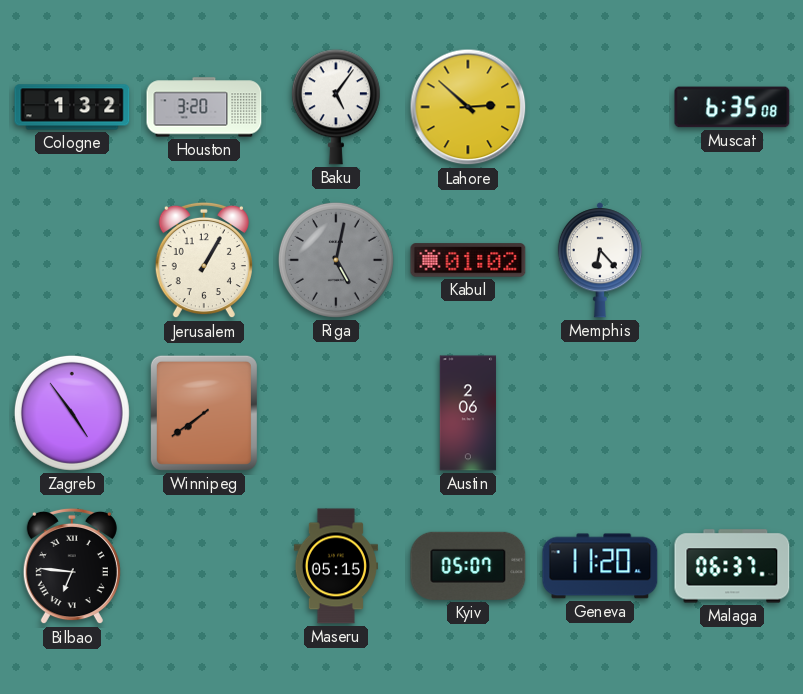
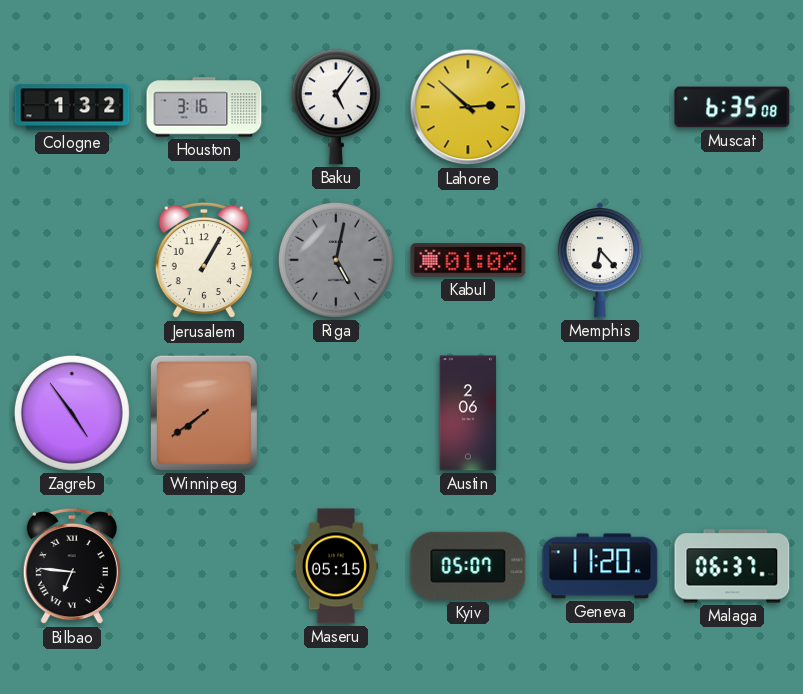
Houston: 3:20 -> 3:16 (204, 107)
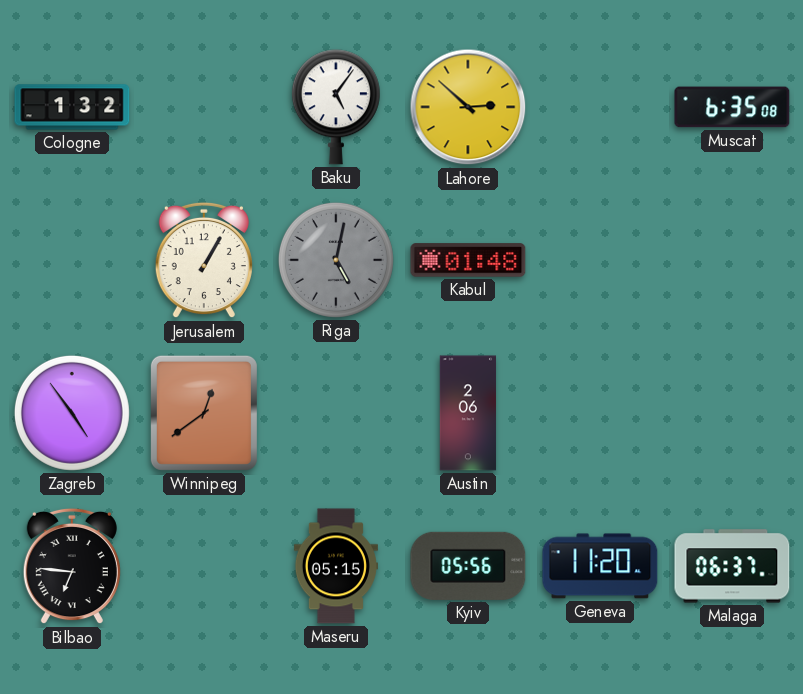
Houston: 3:16 -> none (204, 107)
Kabul: 01:02 -> 01:48 (468, 260)
Memphis: 6:23 -> none (600, 260)
Winnipeg: 7:39 -> 12:39 (204, 413)
Kyiv: 05:07 -> 05:56 (468, 566)
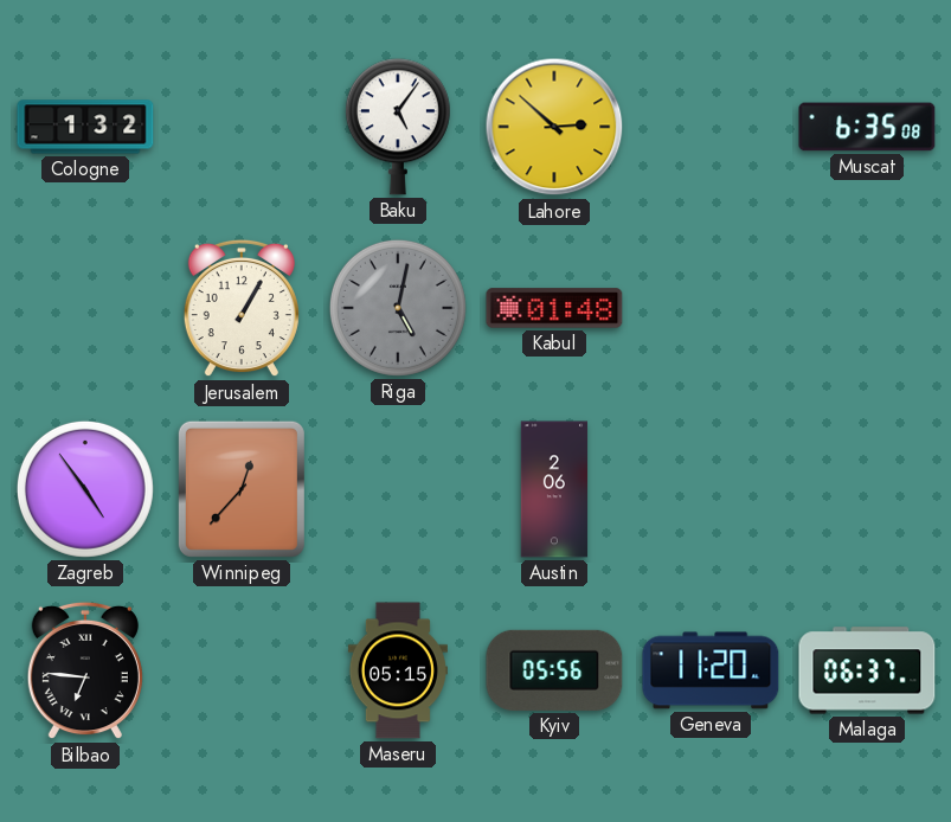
Winnipeg: 12:39 -> 12:37 (242, 489)
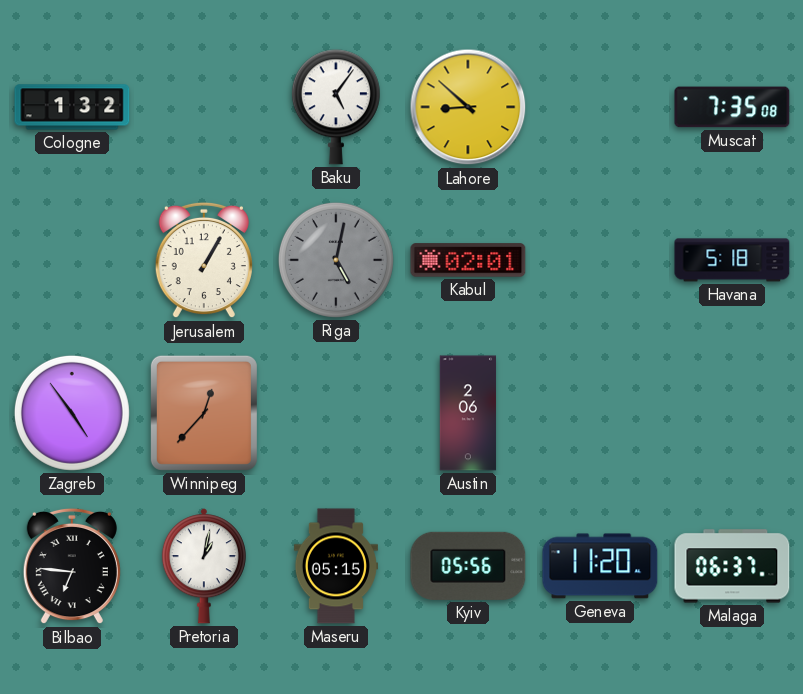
Lahore: 2:52 -> 8:52 (468, 107)
Muscat: 6:35 -> 7:35 (732, 107)
Kabul: 01:48 -> 02:01 (468, 260)
Havana: none -> 5:18 (732, 260)
Pretoria: none -> 1:02 (204, 566)
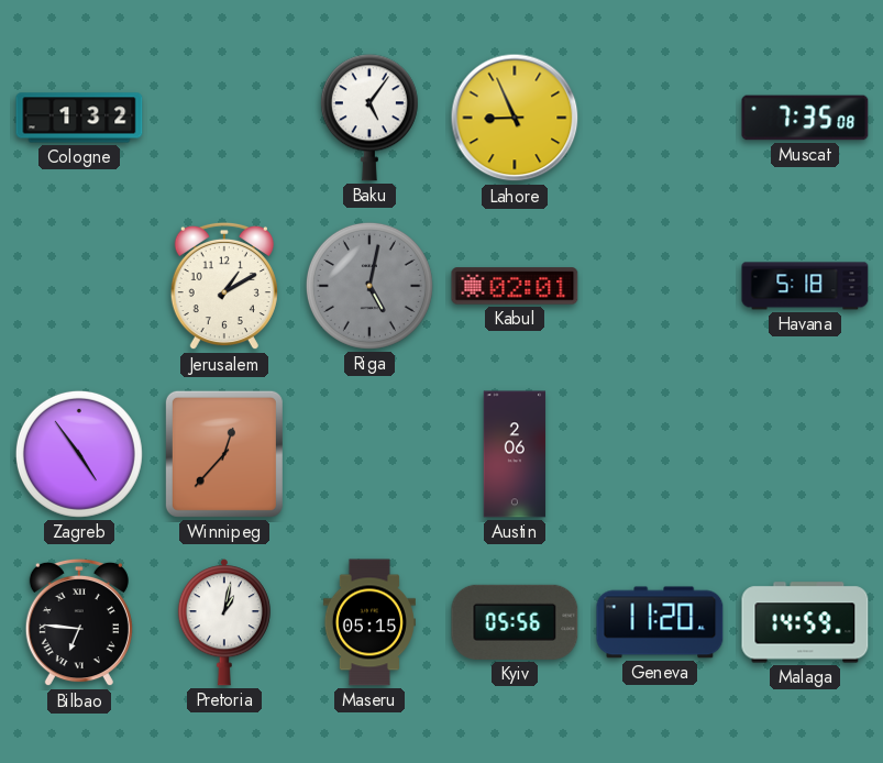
Lahore: 8:52 -> 8:56 (515, 118)
Jerusalem: 1:05 -> 1:10 (224, 286)
Malaga: 06:37 -> 14:59 (805, 622)
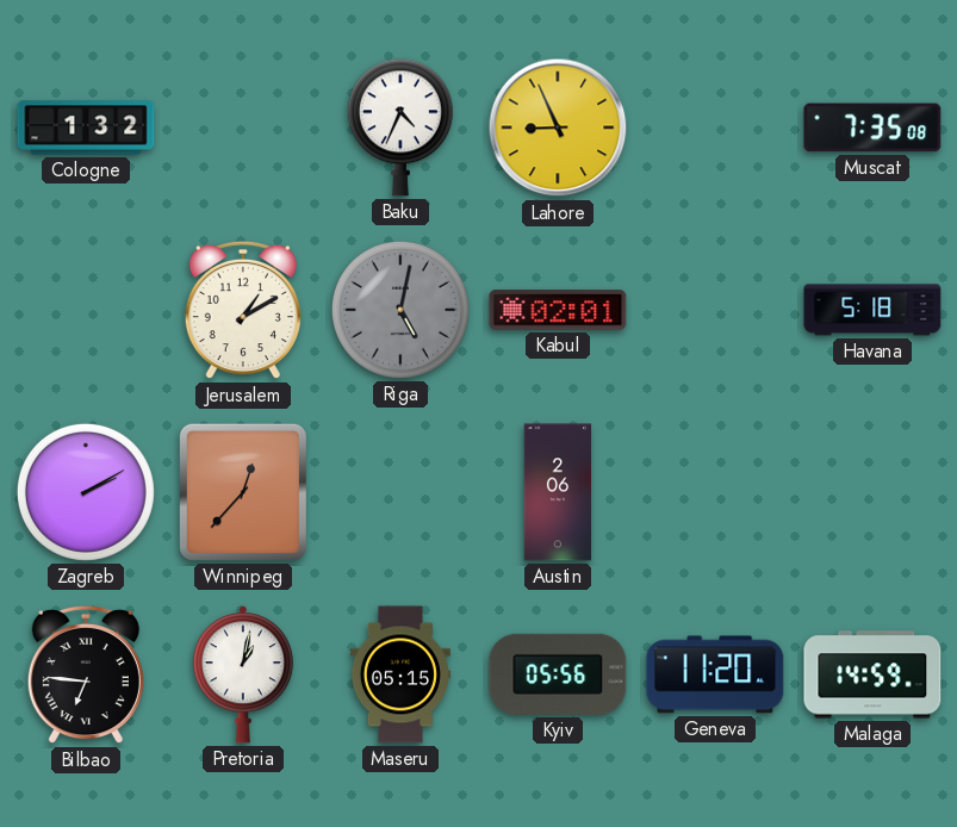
Baku: 5:06 -> 4:34 (400, 128)
Zagreb: 4:54 -> 2:10 (86, 492)
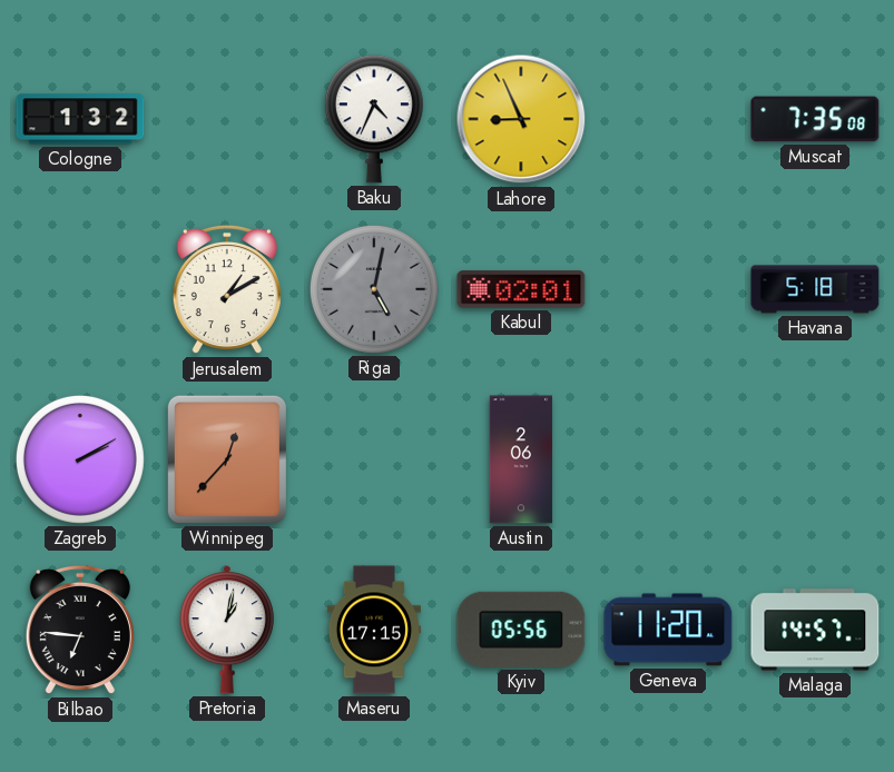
Maseru: 05:15 -> 17:15 (374, 630)
Malaga: 14:59 -> 14:57 (815, 630)
